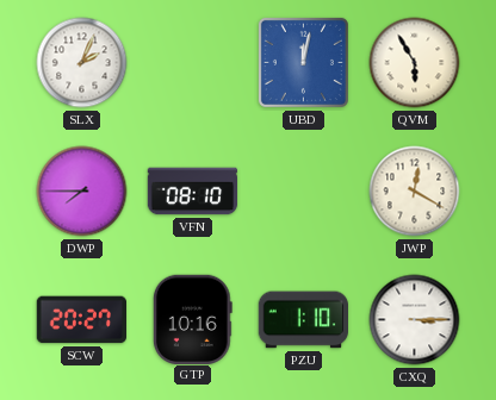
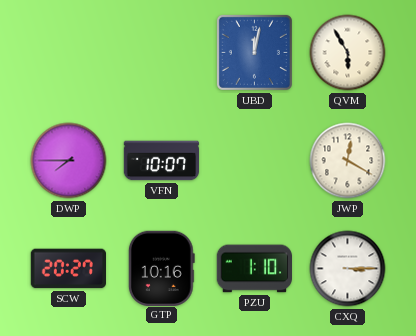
SLX: 2:04 -> none (82, 63)
VFN: 08:10 -> 10:07 (162, 161)
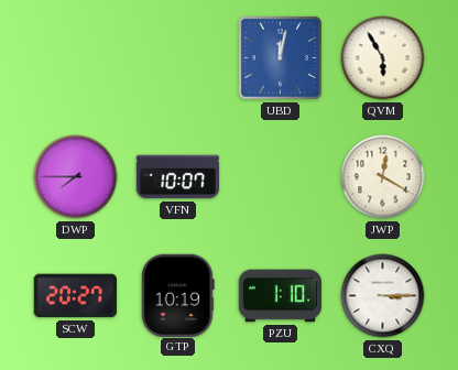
GTP: 10:16 -> 10:19 (177, 295)
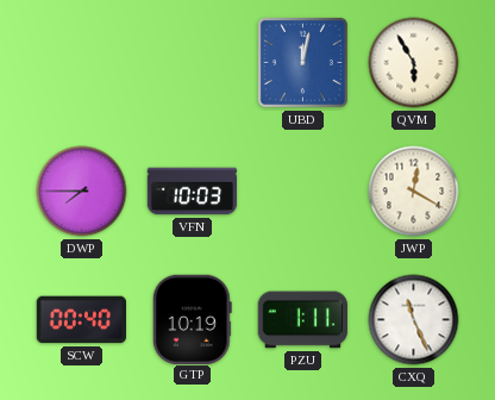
VFN: 10:07 -> 10:03 (193, 192)
SCW: 20:27 -> 00:40 (81, 320)
PZU: 1:10 -> 1:11 (302, 320)
CXQ: 3:15 -> 11:26 (414, 320)
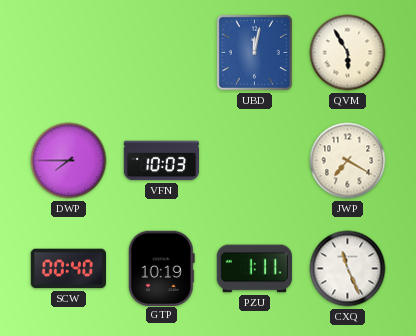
JWP: 12:20 -> 7:20 (348, 161)
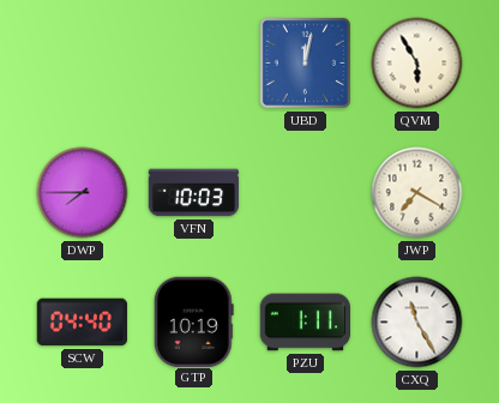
SCW: 00:40 -> 04:40 (82, 323)
CXQ: 11:26 -> 11:25 (417, 323)
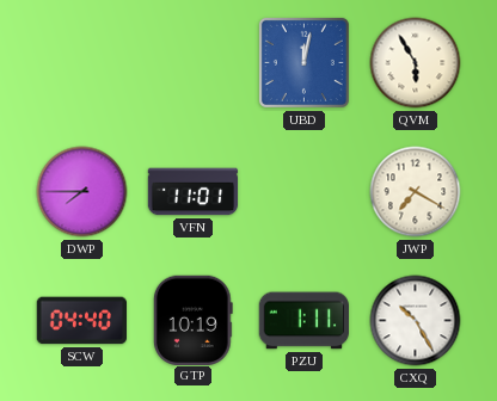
VFN: 10:03 -> 11:01 (194, 192)
CXQ: 11:25 -> 10:25 (416, 321)
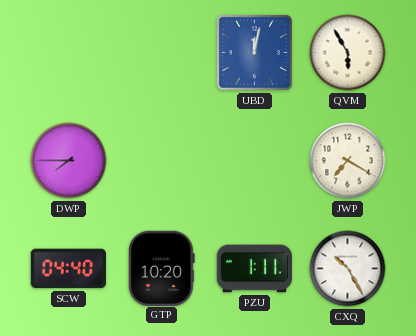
VFN: 11:01 -> none (194, 192)
GTP: 10:19 -> 10:20 (161, 268)
